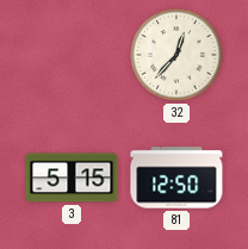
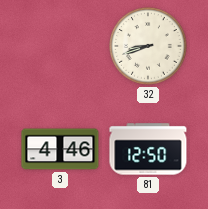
32: 12:37 -> 8:42 (149, 47)
3: 5:15 -> 4:46 (60, 149)
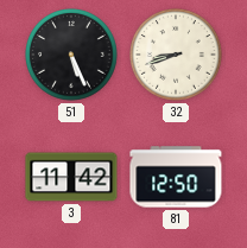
51: none -> 5:26 (72, 56)
3: 4:46 -> 11:42 (71, 177)
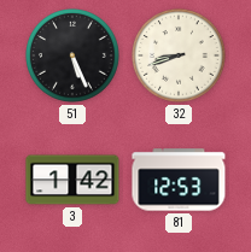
3: 11:42 -> 1:42 (72, 180)
81: 12:50 -> 12:53 (179, 180)
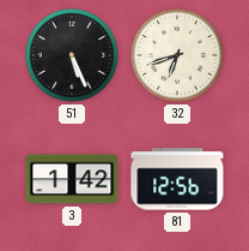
32: 8:42 -> 6:42 (178, 56)
81: 12:53 -> 12:56 (177, 179)
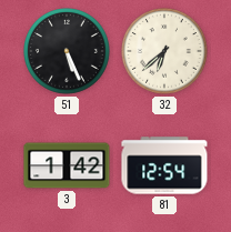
32: 6:42 -> 6:38 (165, 52)
81: 12:56 -> 12:54 (164, 165)
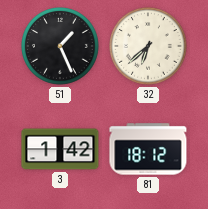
51: 5:26 -> 1:26 (61, 47)
81: 12:54 -> 18:12 (148, 149)
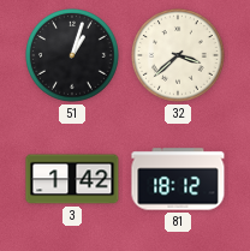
51: 1:26 -> 1:03 (73, 56)
32: 6:38 -> 3:38 (179, 56)
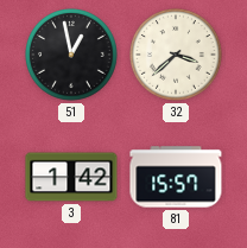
51: 1:03 -> 12:58 (72, 56)
81: 18:12 -> 15:57 (176, 177)
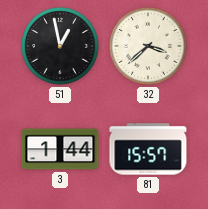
3: 1:42 -> 1:44 (60, 149)
